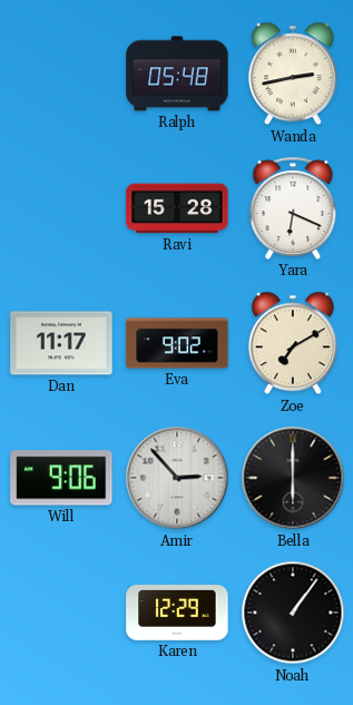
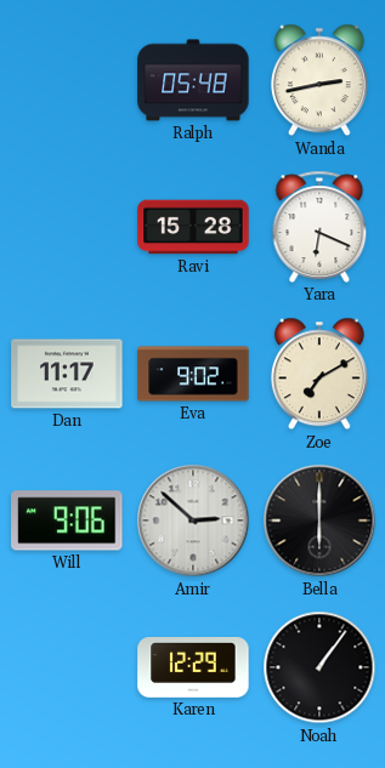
Amir: 2:53 -> 2:52 (193, 520)
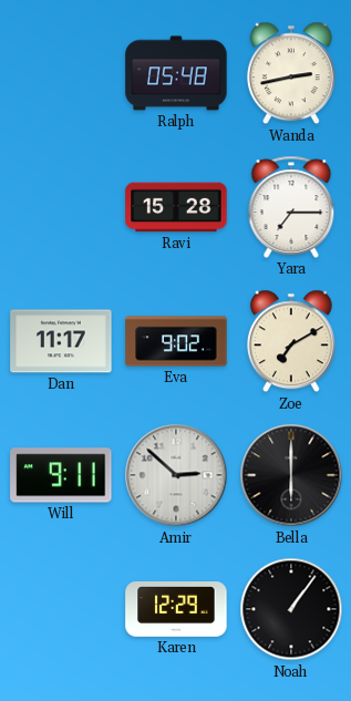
Yara: 6:19 -> 7:15 (291, 207)
Will: 9:06 -> 9:11 (61, 475)
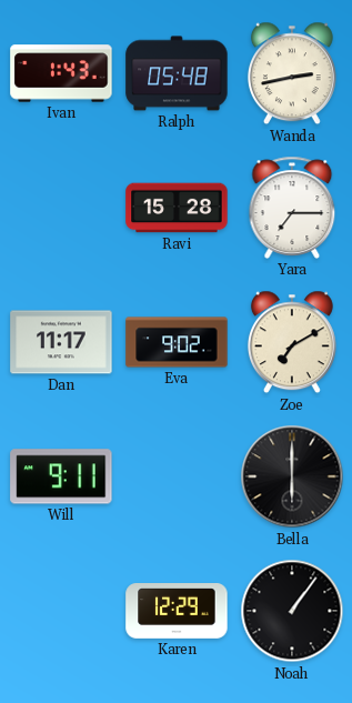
Ivan: none -> 1:43 (61, 73)
Amir: 2:52 -> none (176, 475)
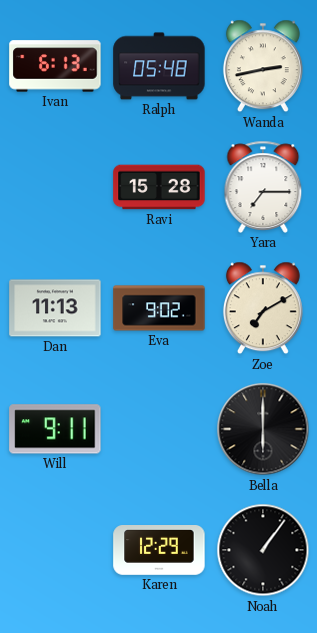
Ivan: 1:43 -> 6:13 (55, 66)
Dan: 11:17 -> 11:13 (55, 308)
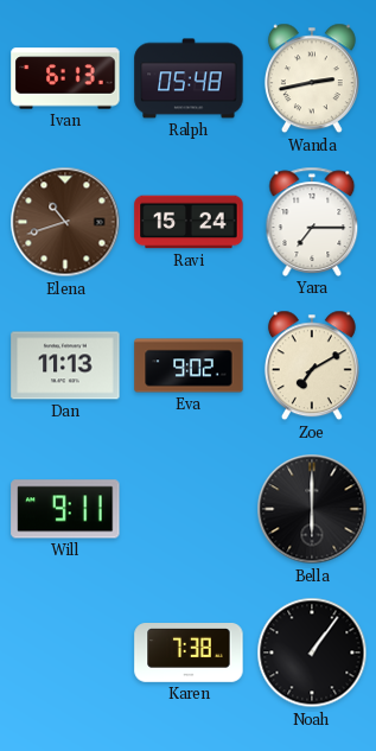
Elena: none -> 10:42 (65, 222)
Ravi: 15:28 -> 15:24 (189, 222)
Karen: 12:29 -> 7:38 (189, 654)
